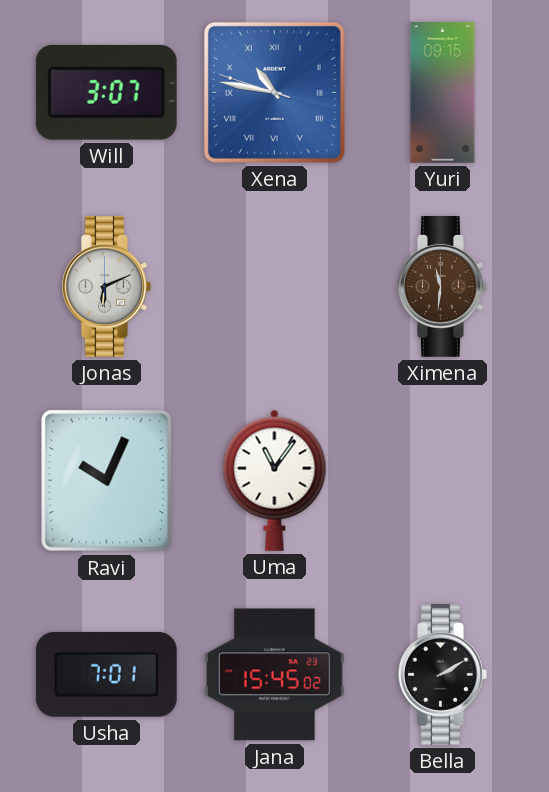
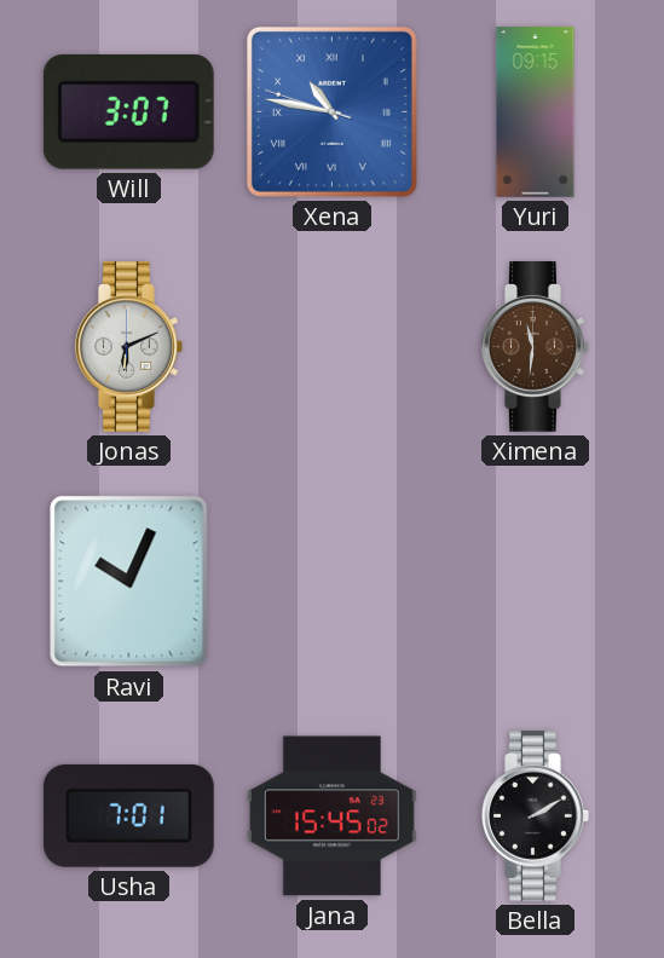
Uma: 11:06 -> none (275, 480)
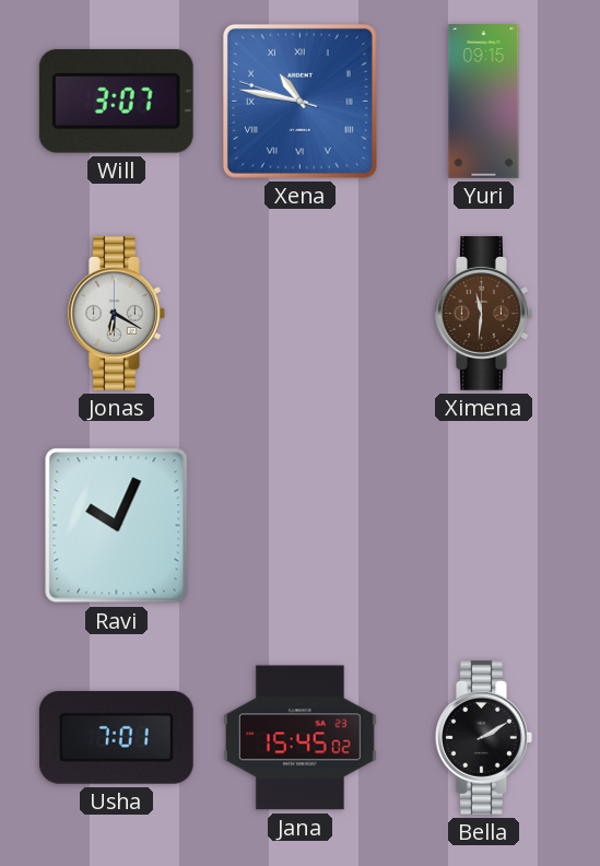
Jonas: 6:11 -> 6:20 (117, 314)
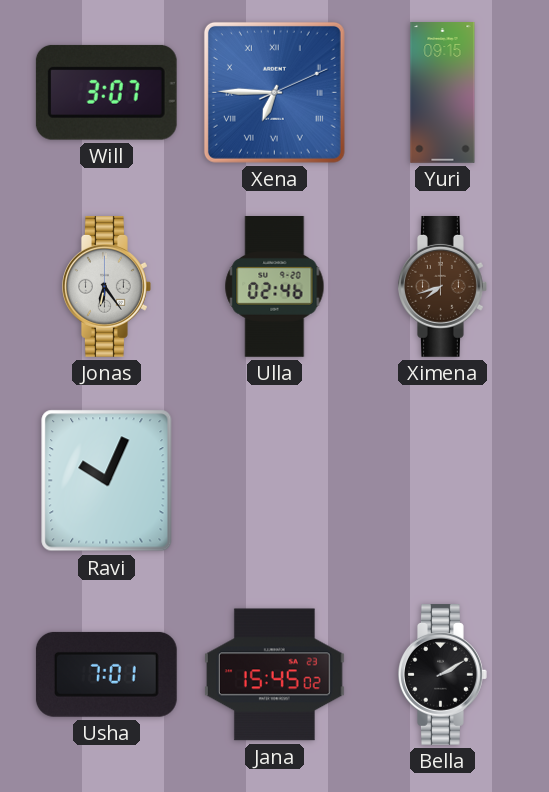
Xena: 10:46 -> 6:45 (274, 92)
Jonas: 6:20 -> 6:24 (107, 287)
Ulla: none -> 02:46 (275, 287)
Ximena: 11:31 -> 7:42 (443, 287)
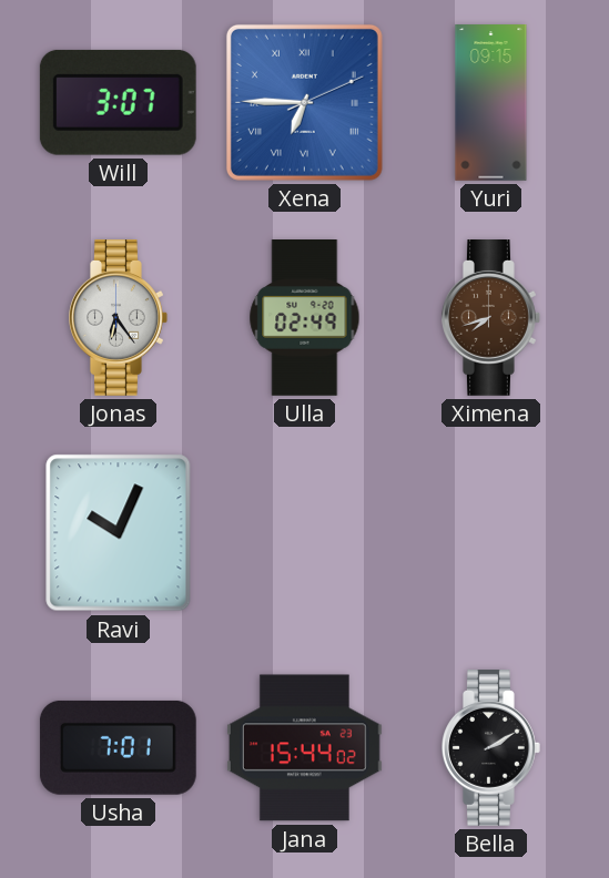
Ulla: 02:46 -> 02:49 (305, 318)
Jana: 15:45 -> 15:44 (304, 748)
